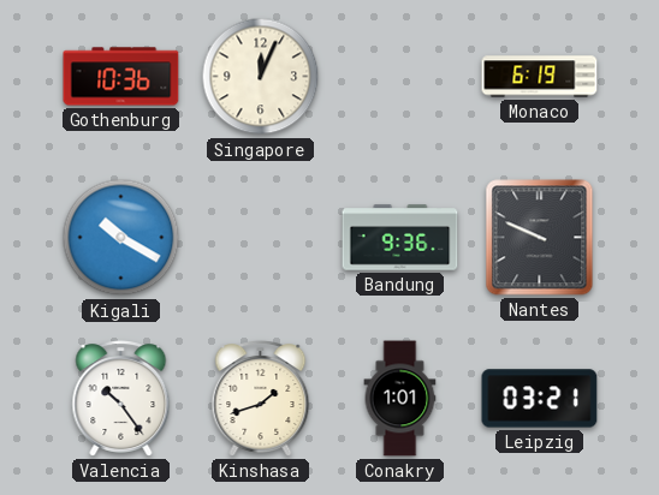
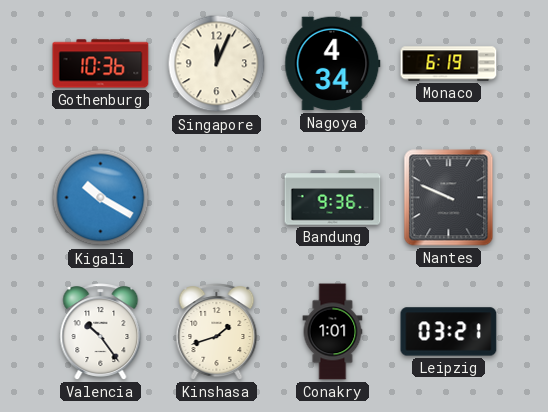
Nagoya: none -> 4:34 (333, 64)
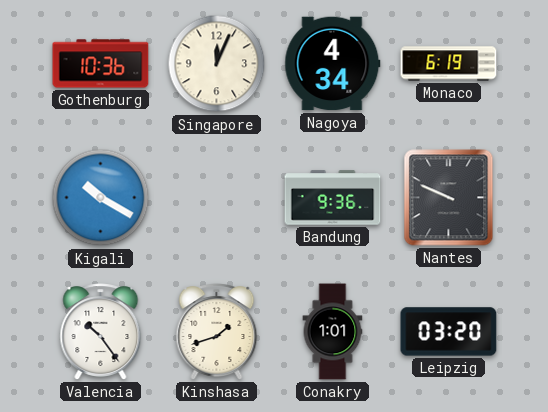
Leipzig: 03:21 -> 03:20 (449, 332)
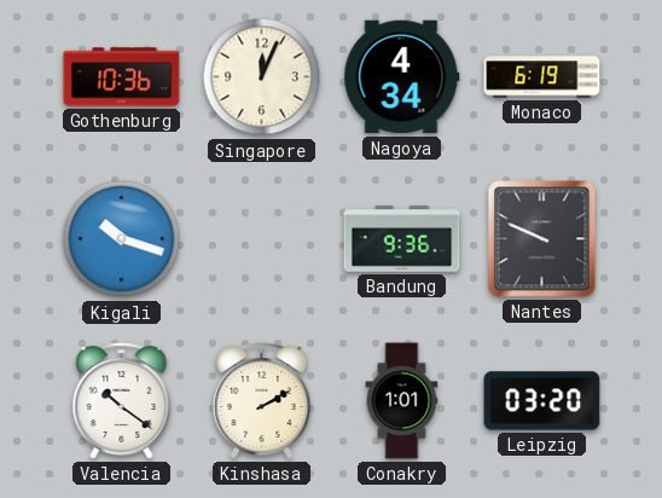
Kigali: 10:20 -> 10:18 (122, 239)
Valencia: 10:24 -> 10:21 (122, 401)
Kinshasa: 1:42 -> 2:10 (262, 401)
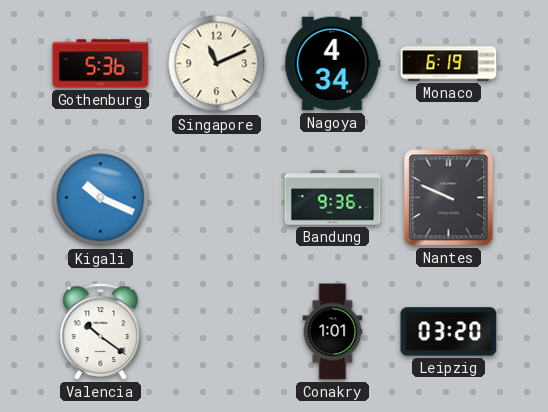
Gothenburg: 10:36 -> 5:36 (101, 64)
Singapore: 12:04 -> 11:11 (217, 64)
Kigali: 10:18 -> 10:19 (101, 198)
Kinshasa: 2:10 -> none (262, 401)
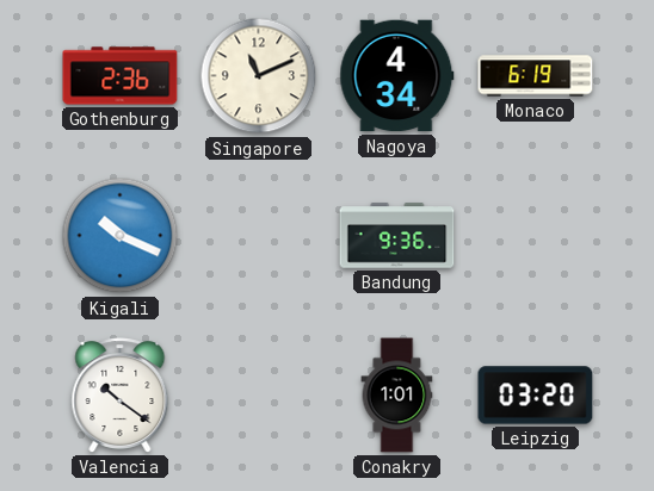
Gothenburg: 5:36 -> 2:36 (121, 76)
Nantes: 9:49 -> none (449, 198)
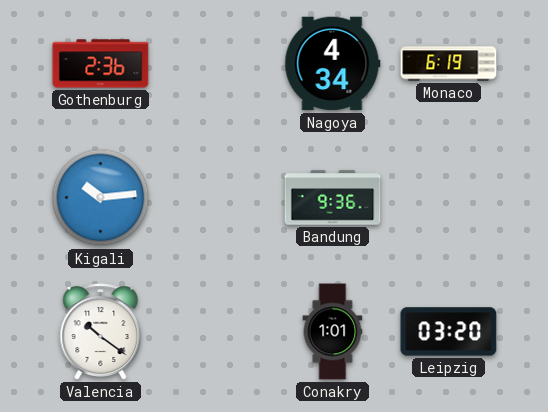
Singapore: 11:11 -> none (259, 76)
Kigali: 10:19 -> 10:14 (101, 198)
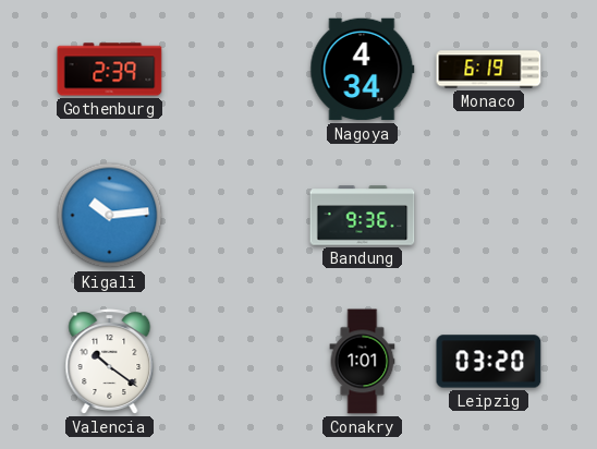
Gothenburg: 2:36 -> 2:39 (110, 70)
